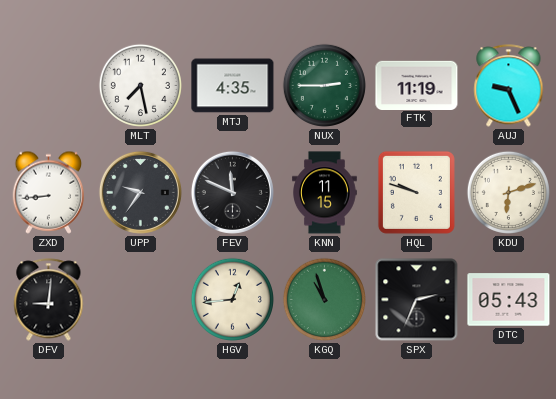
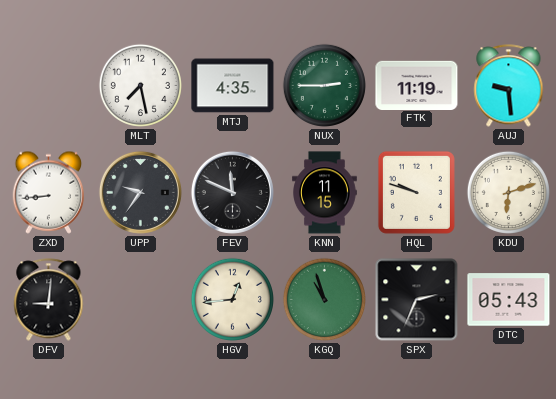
AUJ: 9:26 -> 9:29 (509, 86)
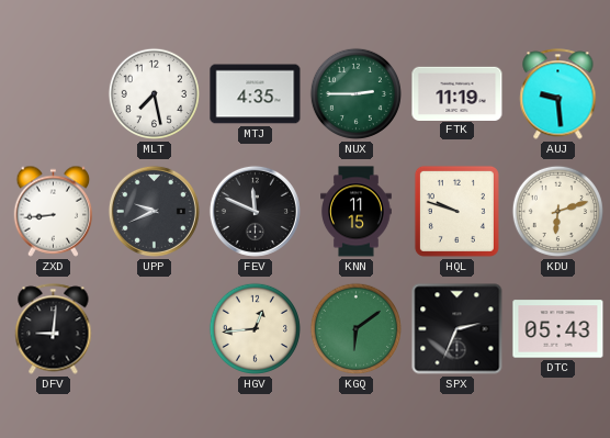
UPP: 9:36 -> 9:41 (154, 211)
KGQ: 10:57 -> 6:09 (355, 328)
